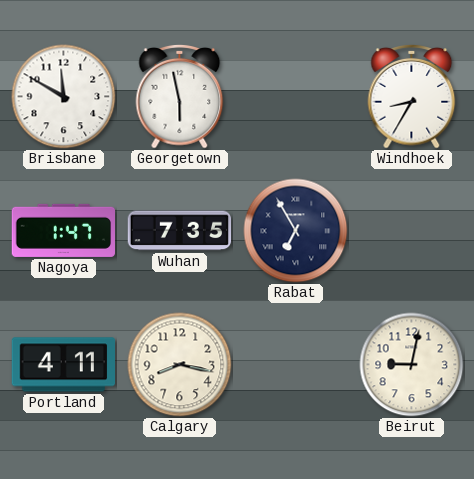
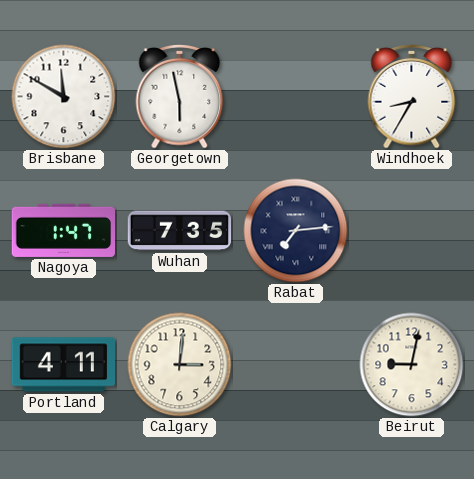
Rabat: 6:55 -> 7:14 (296, 231)
Calgary: 8:17 -> 3:01 (180, 365)
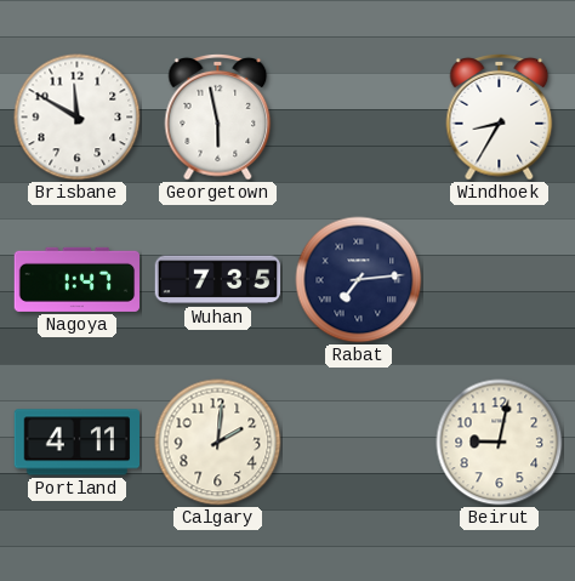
Calgary: 3:01 -> 2:01 (218, 443)
